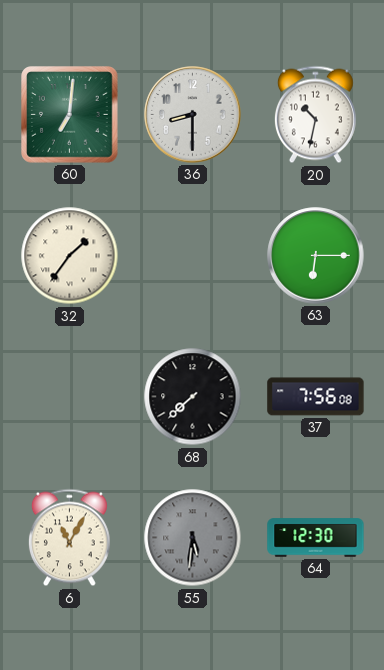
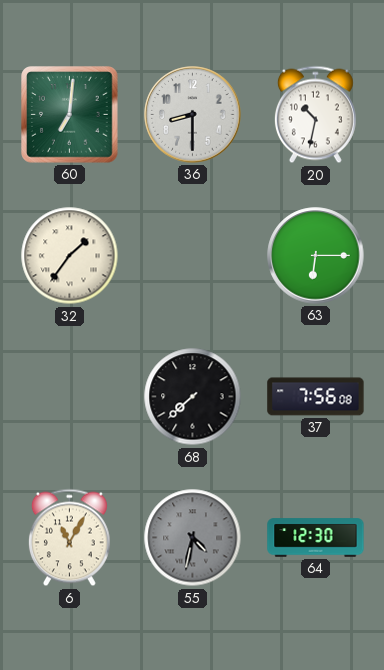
55: 5:31 -> 4:32 (193, 538)
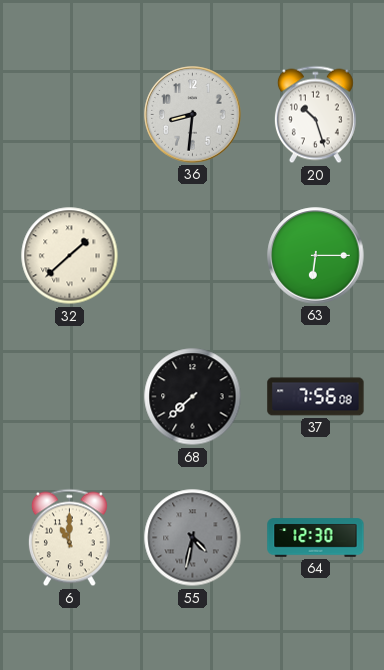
60: 7:01 -> none (70, 115)
36: 8:30 -> 8:31 (193, 115)
20: 10:32 -> 10:27 (315, 115)
32: 1:36 -> 1:38 (70, 256)
6: 11:05 -> 11:00 (69, 538)
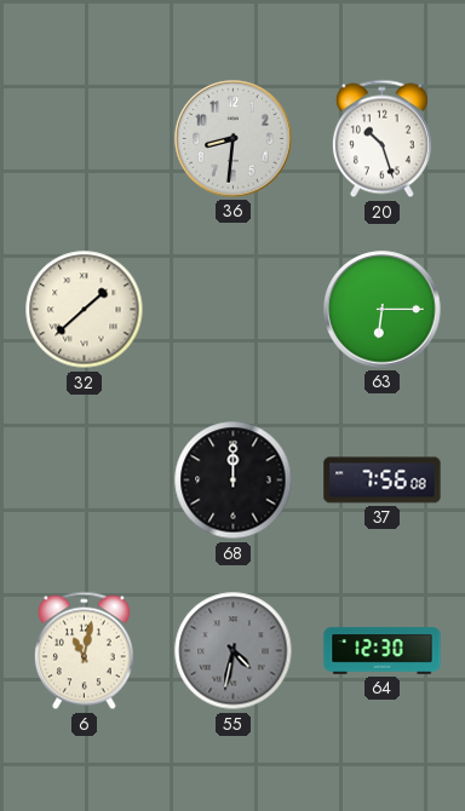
68: 7:38 -> 12:00 (234, 481)
6: 11:00 -> 11:02 (84, 651)
